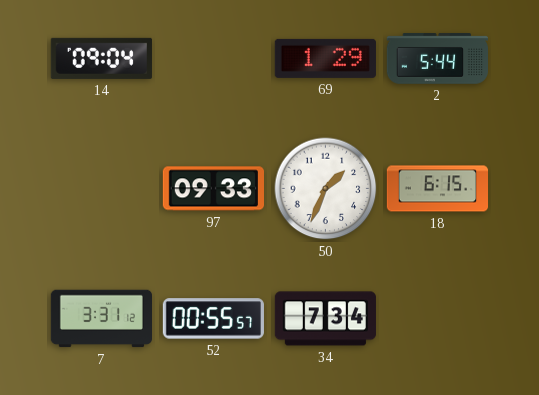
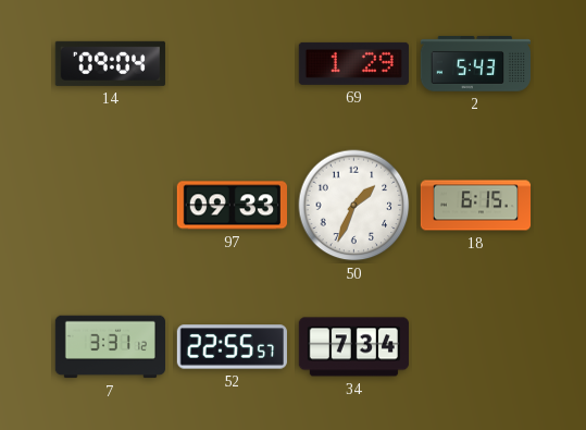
2: 5:44 -> 5:43 (475, 64)
52: 00:55 -> 22:55 (232, 347)
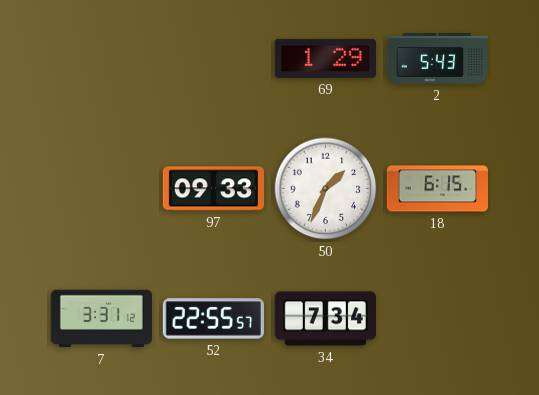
14: 09:04 -> none (110, 63)
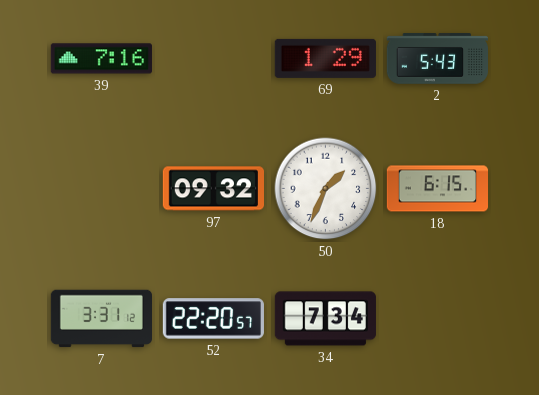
39: none -> 7:16 (101, 59)
97: 09:33 -> 09:32 (213, 189)
52: 22:55 -> 22:20 (213, 319)
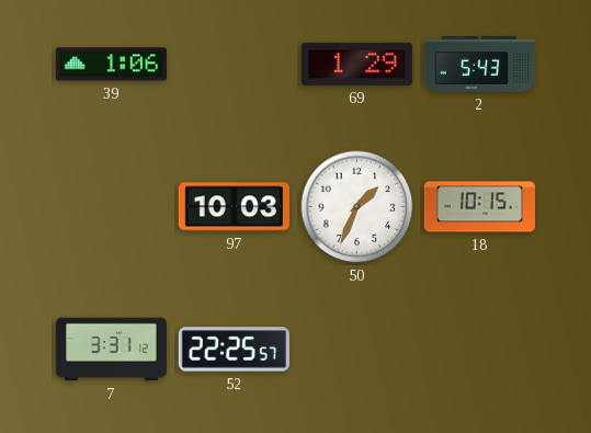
39: 7:16 -> 1:06 (111, 65)
97: 09:32 -> 10:03 (234, 207)
18: 6:15 -> 10:15 (480, 207)
52: 22:20 -> 22:25 (234, 350)
34: 7:34 -> none (325, 319)
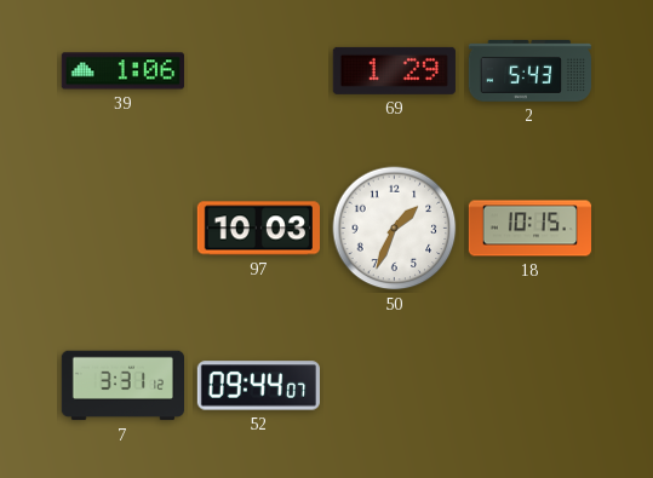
52: 22:25 -> 09:44 (258, 386)
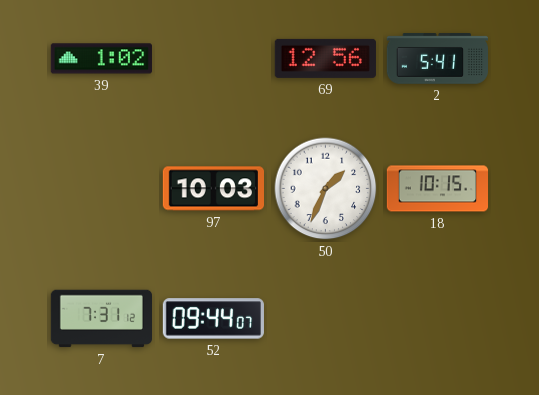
39: 1:06 -> 1:02 (101, 59)
69: 1:29 -> 12:56 (325, 58)
2: 5:43 -> 5:41 (437, 59)
7: 3:31 -> 7:31 (101, 319)
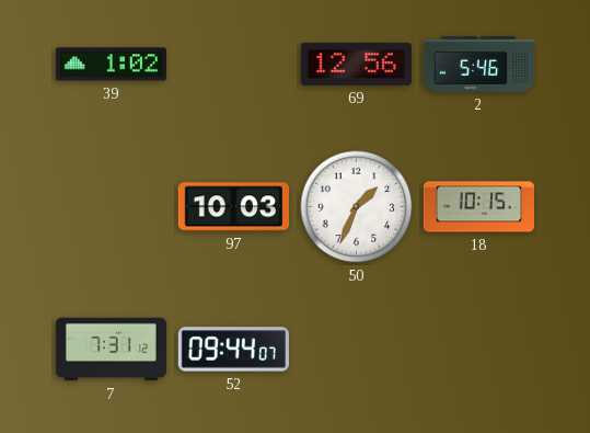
2: 5:41 -> 5:46 (478, 65)
